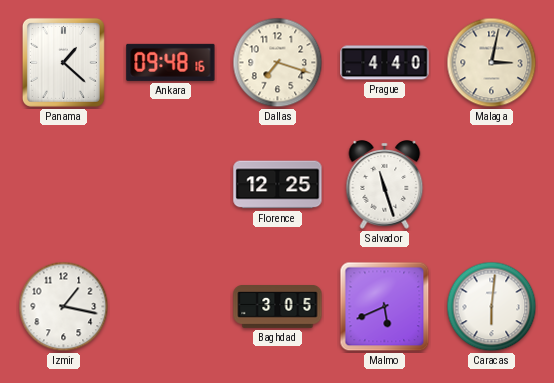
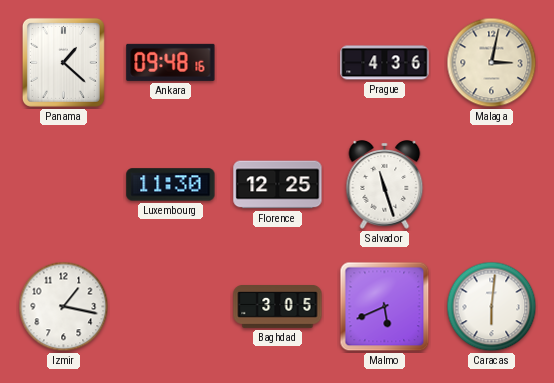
Dallas: 7:18 -> none (278, 63)
Prague: 4:40 -> 4:36 (385, 63)
Luxembourg: none -> 11:30 (171, 185)
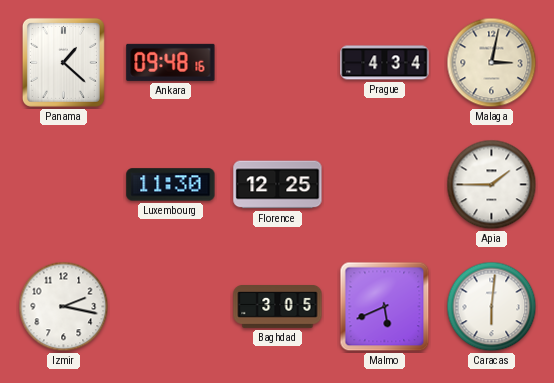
Prague: 4:36 -> 4:34 (385, 63)
Salvador: 11:27 -> none (385, 185)
Apia: none -> 1:45 (492, 185)
Izmir: 1:17 -> 2:17 (64, 307)
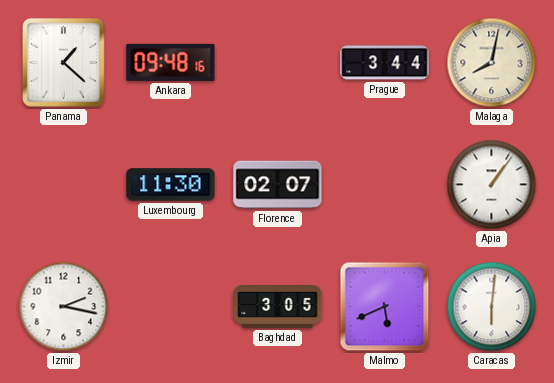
Prague: 4:34 -> 3:44 (385, 63)
Malaga: 3:02 -> 8:02 (492, 63)
Florence: 12:25 -> 02:07 (278, 185)
Apia: 1:45 -> 1:06 (492, 185)
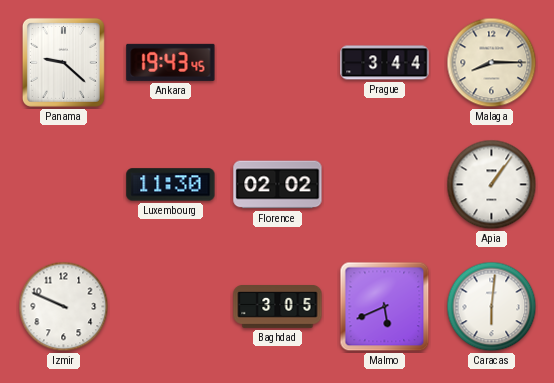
Panama: 1:22 -> 9:22 (63, 62)
Ankara: 09:48 -> 19:43 (171, 62)
Malaga: 8:02 -> 8:15 (492, 63)
Florence: 02:07 -> 02:02 (278, 185)
Izmir: 2:17 -> 9:49 (64, 307)
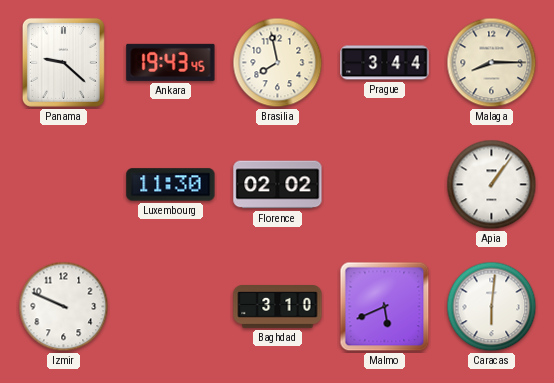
Brasilia: none -> 7:58 (278, 63)
Baghdad: 3:05 -> 3:10 (278, 307)
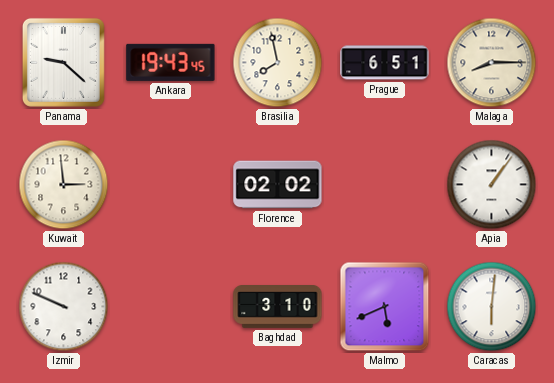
Prague: 3:44 -> 6:51 (385, 63)
Kuwait: none -> 2:59 (64, 185)
Luxembourg: 11:30 -> none (171, 185)
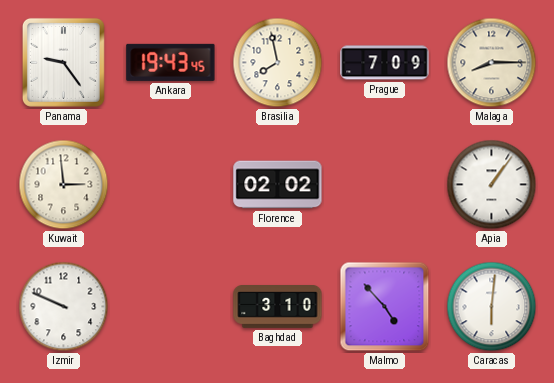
Panama: 9:22 -> 9:24 (63, 62)
Prague: 6:51 -> 7:09 (385, 63)
Malmo: 5:41 -> 4:53 (385, 307)
